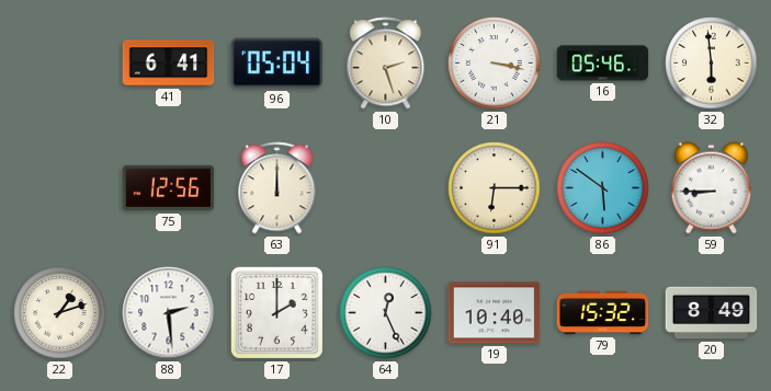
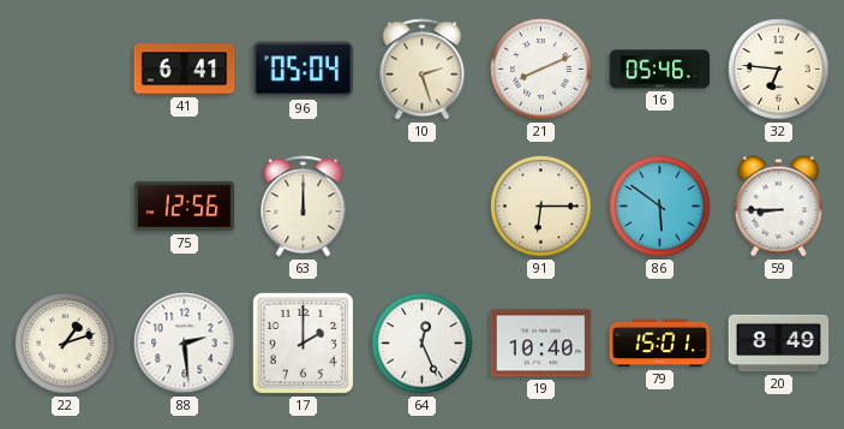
21: 3:17 -> 8:11 (541, 70)
32: 5:59 -> 6:46 (779, 70)
79: 15:32 -> 15:01 (660, 344)
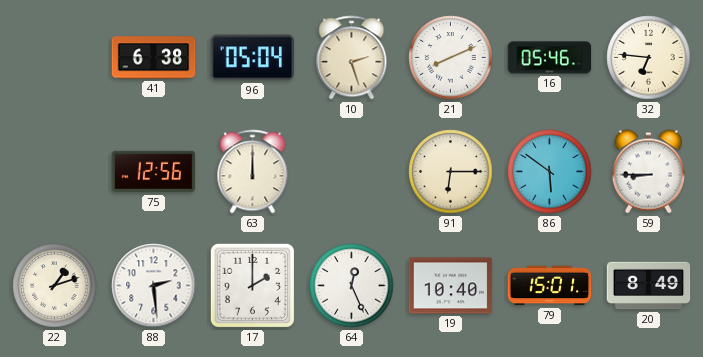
41: 6:41 -> 6:38 (154, 58)
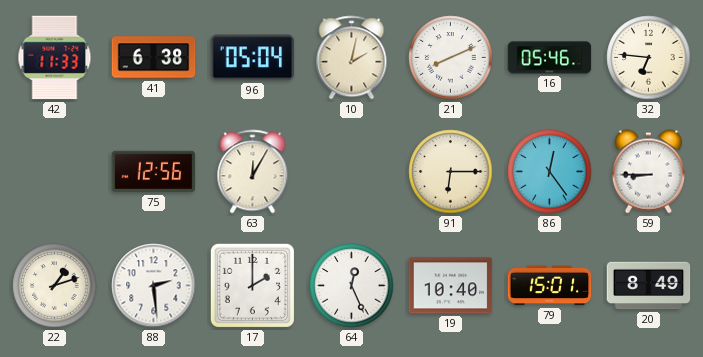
42: none -> 11:33 (55, 58)
10: 2:27 -> 2:02 (352, 58)
63: 12:00 -> 12:05 (253, 172)
86: 5:51 -> 12:24 (550, 172)
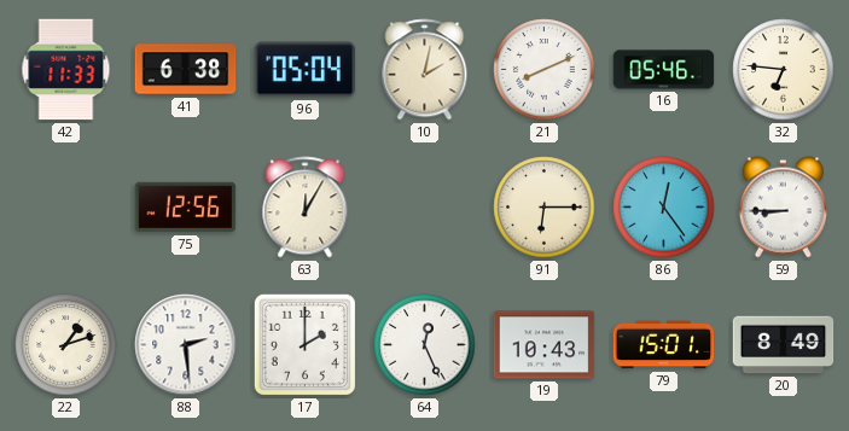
19: 10:40 -> 10:43 (545, 345)
